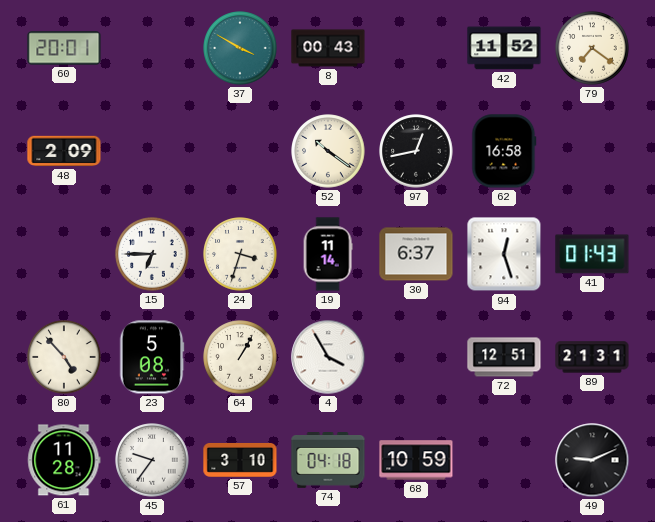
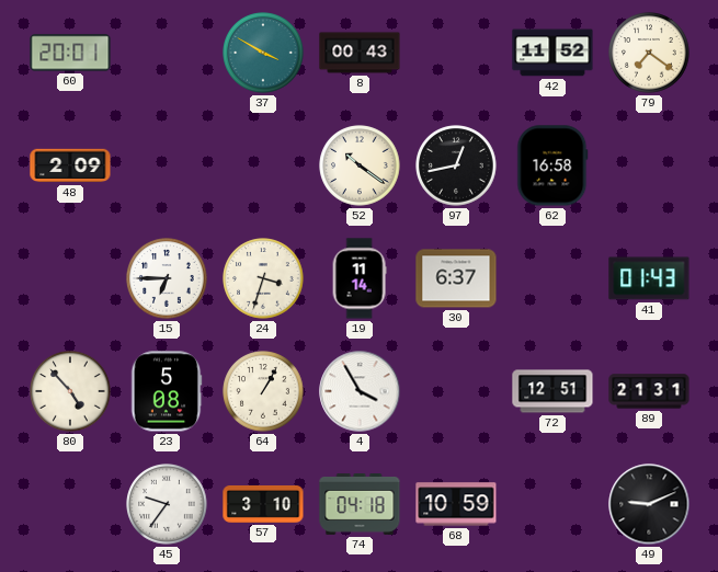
94: 12:27 -> none (504, 254)
61: 11:28 -> none (64, 460)
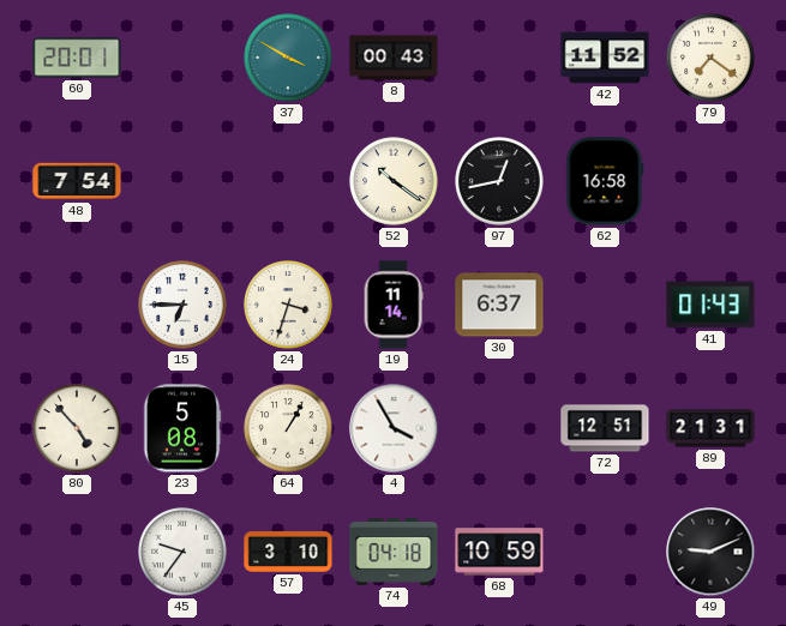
48: 2:09 -> 7:54 (77, 181)
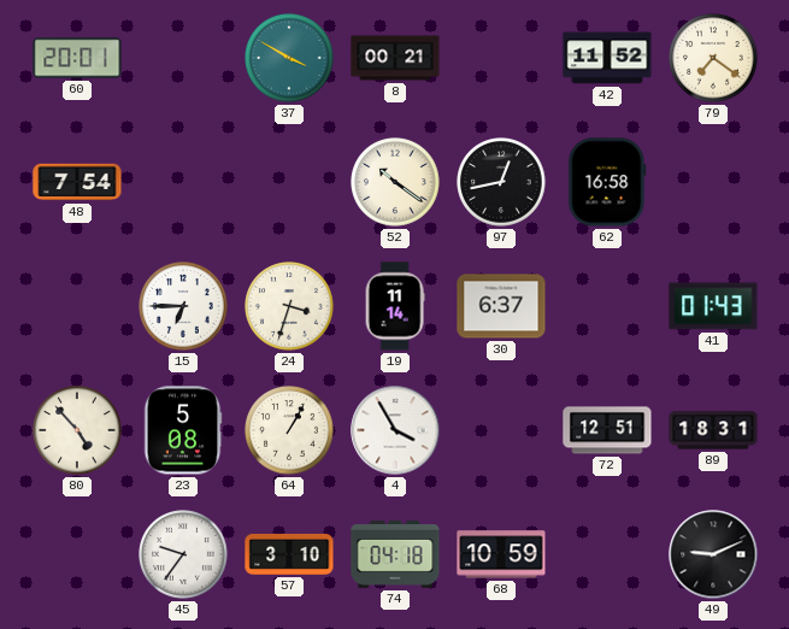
8: 00:43 -> 00:21 (395, 58)
89: 21:31 -> 18:31 (713, 430)
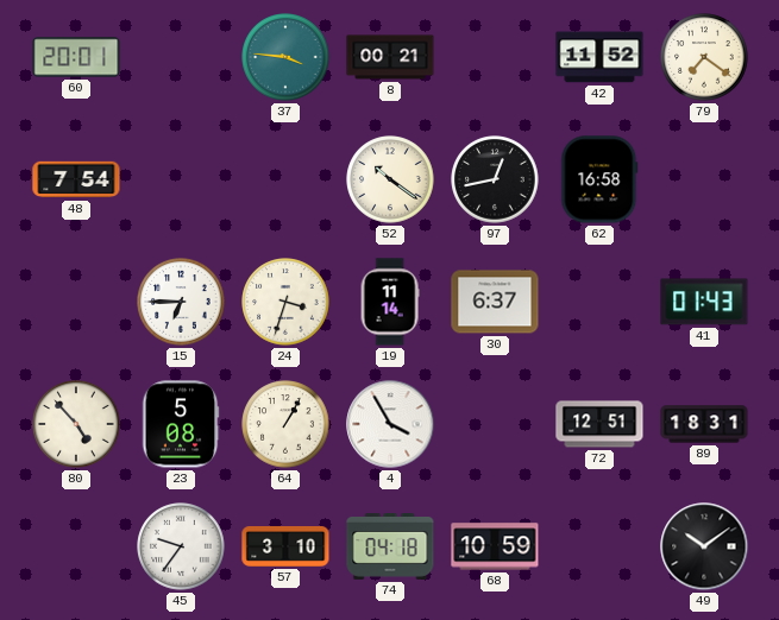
37: 3:50 -> 3:46 (285, 57)
49: 9:11 -> 10:09 (704, 546)
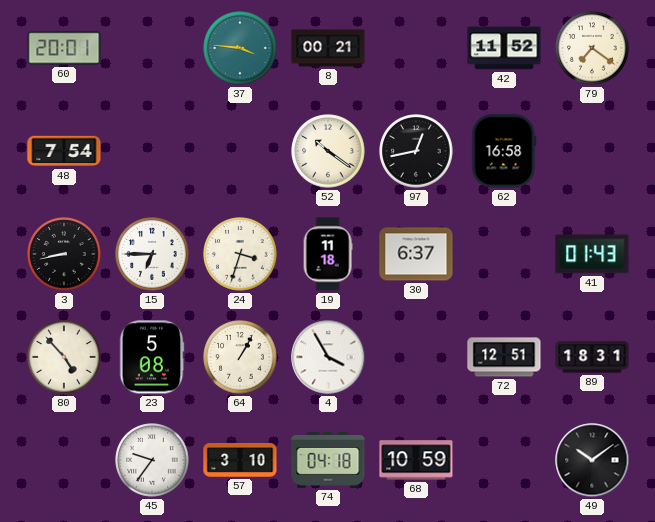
3: none -> 8:43 (64, 254)
19: 11:14 -> 11:18 (328, 254)
